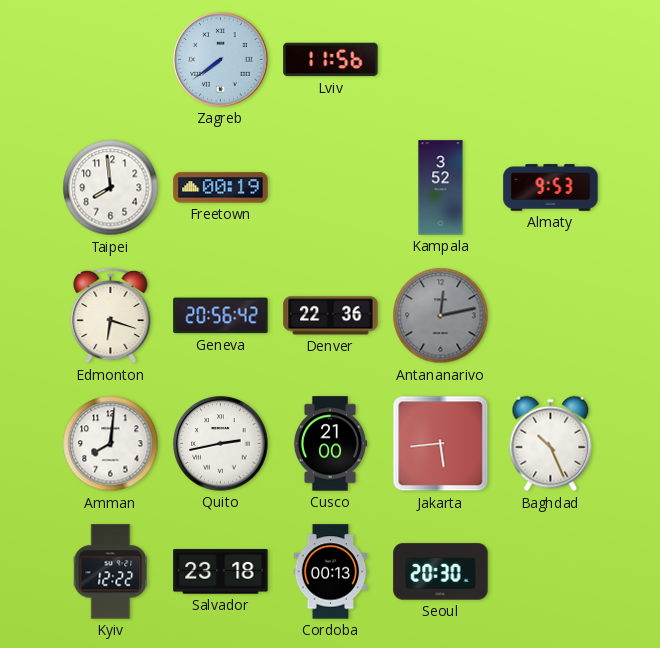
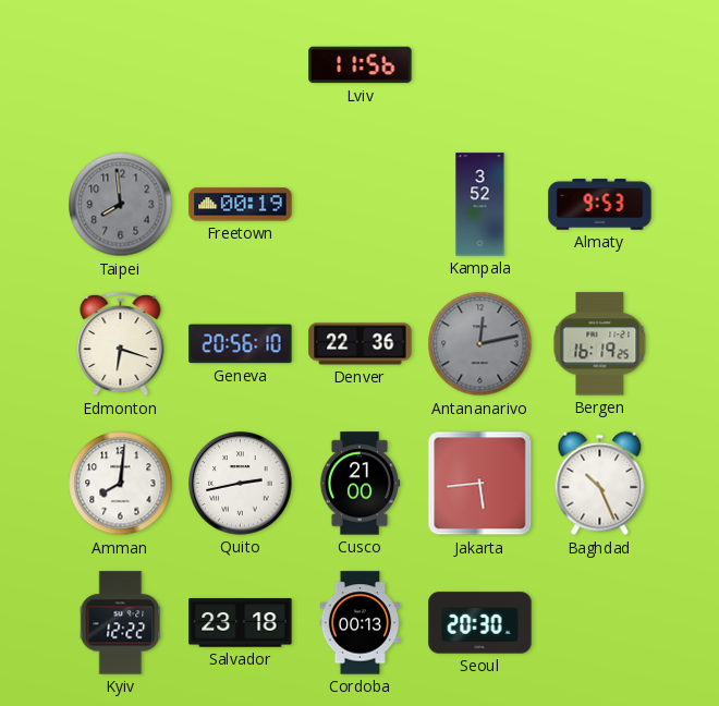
Zagreb: 7:39 -> none (221, 60)
Taipei dial: white -> grey (121, 205)
Geneva: 20:56:42 -> 20:56:10 (241, 344)
Bergen: none -> 16:19 (600, 344)
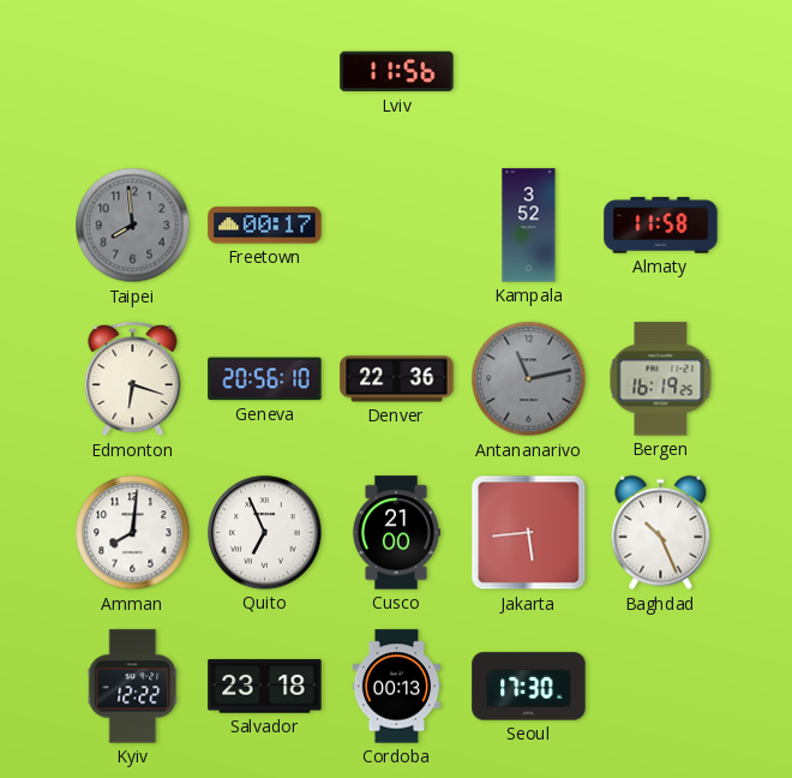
Freetown: 00:19 -> 00:17 (265, 226)
Almaty: 9:53 -> 11:58 (661, 226)
Antananarivo: 12:13 -> 11:13 (529, 379)
Quito: 2:43 -> 6:56 (265, 533)
Seoul: 20:30 -> 17:30 (529, 687)
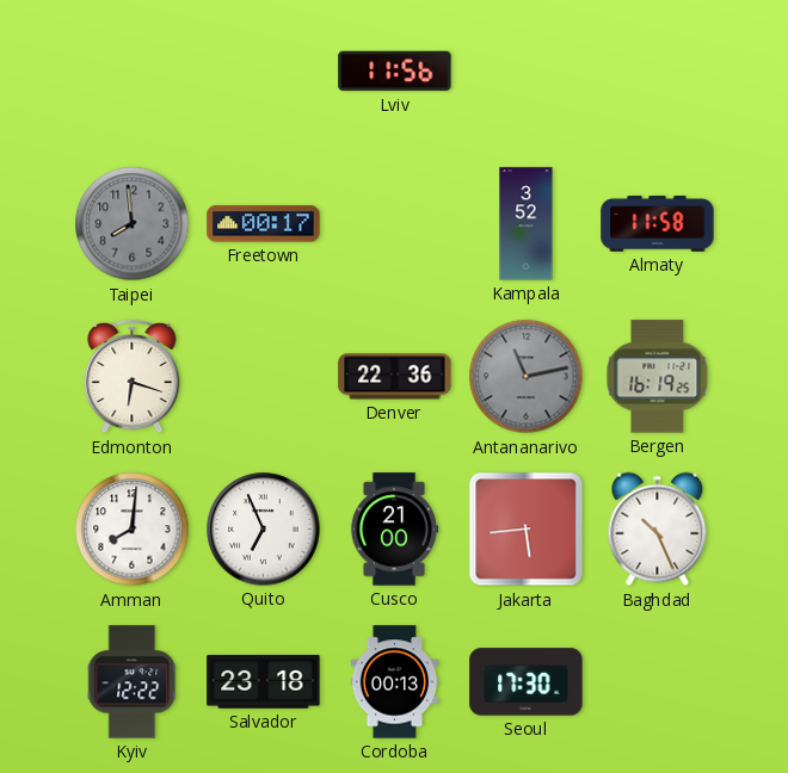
Geneva: 20:56 -> none (265, 379)
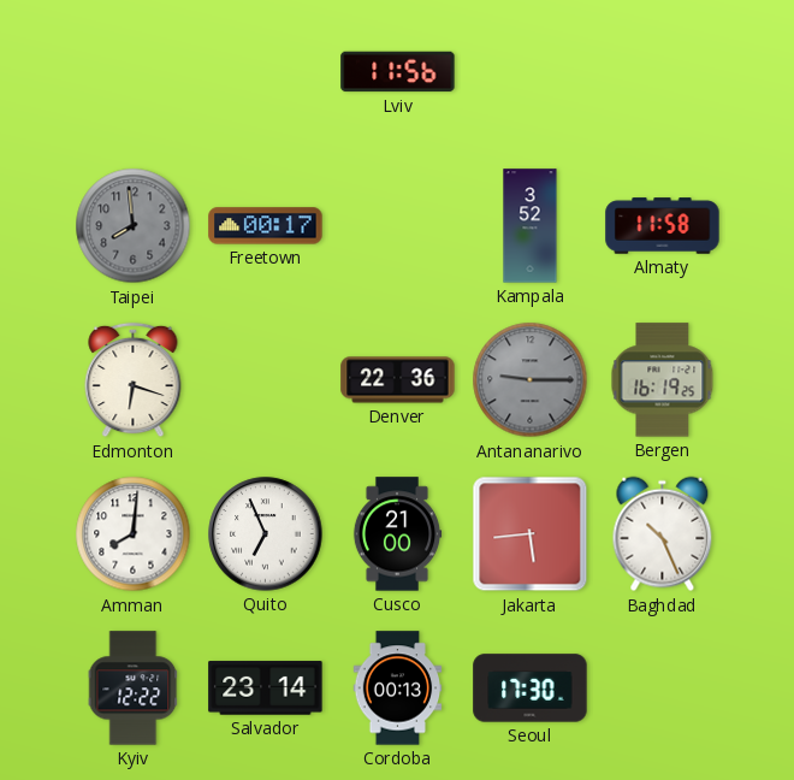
Antananarivo: 11:13 -> 9:15 (531, 380)
Salvador: 23:18 -> 23:14 (266, 689)
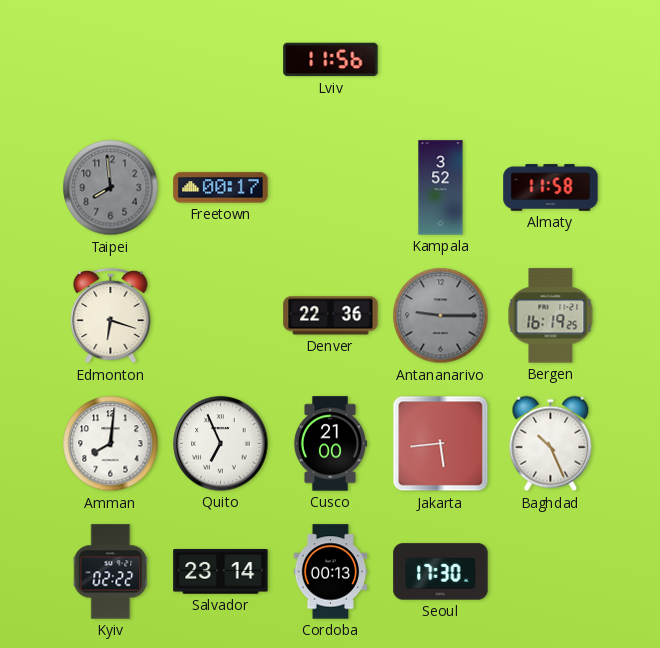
Kyiv: 12:22 -> 02:22 (111, 572)
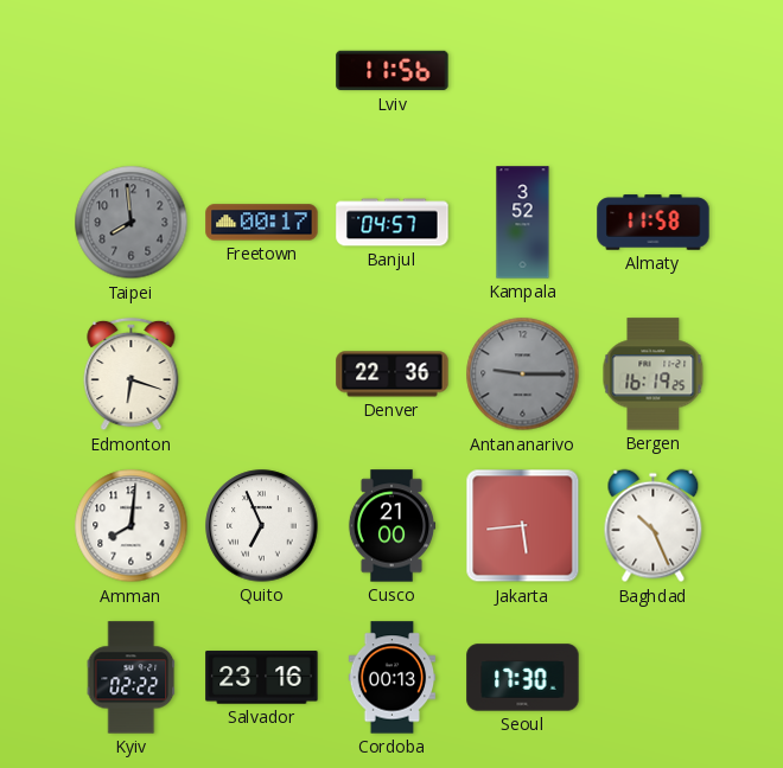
Banjul: none -> 04:57 (393, 223)
Salvador: 23:14 -> 23:16 (262, 678)
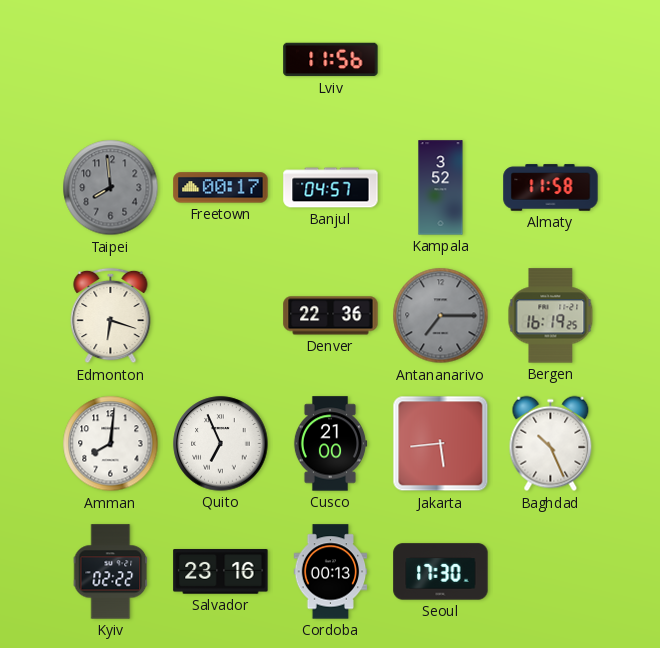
Antananarivo: 9:15 -> 7:15 (441, 316)
